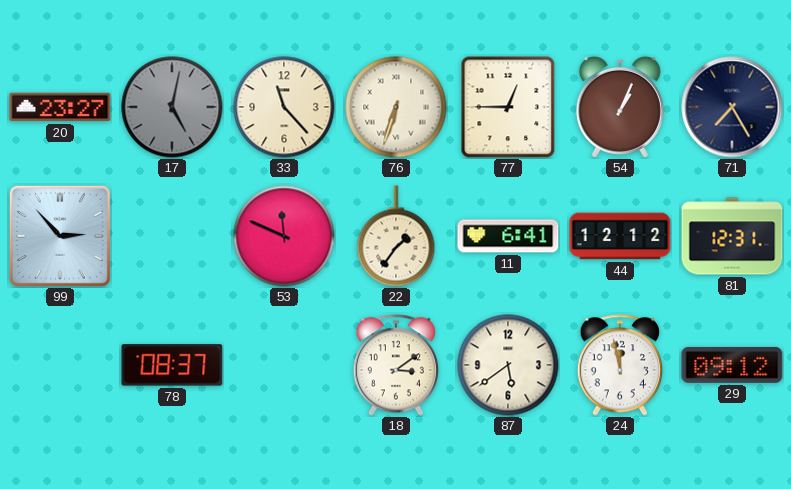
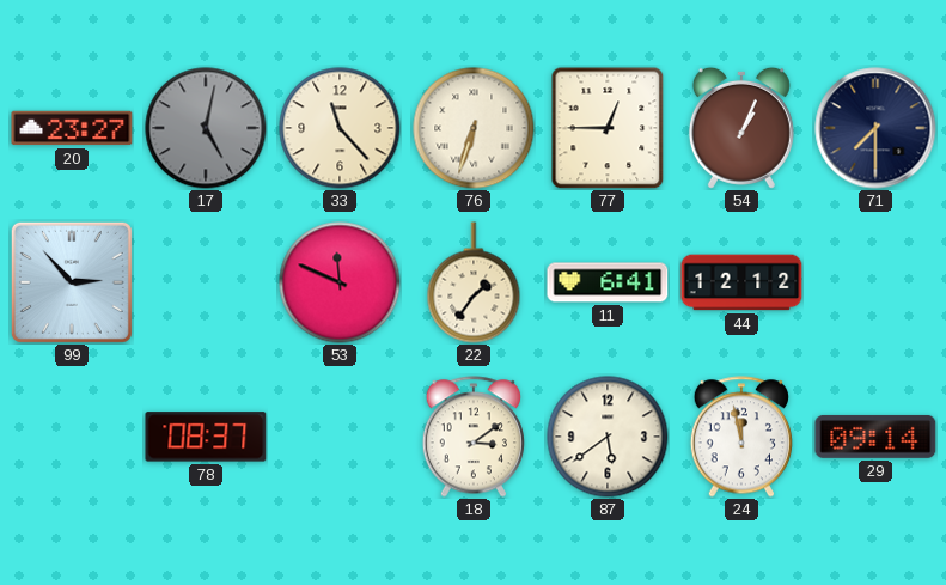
71: 7:25 -> 7:30 (875, 128)
81: 12:31 -> none (732, 236)
29: 09:12 -> 09:14 (875, 437)
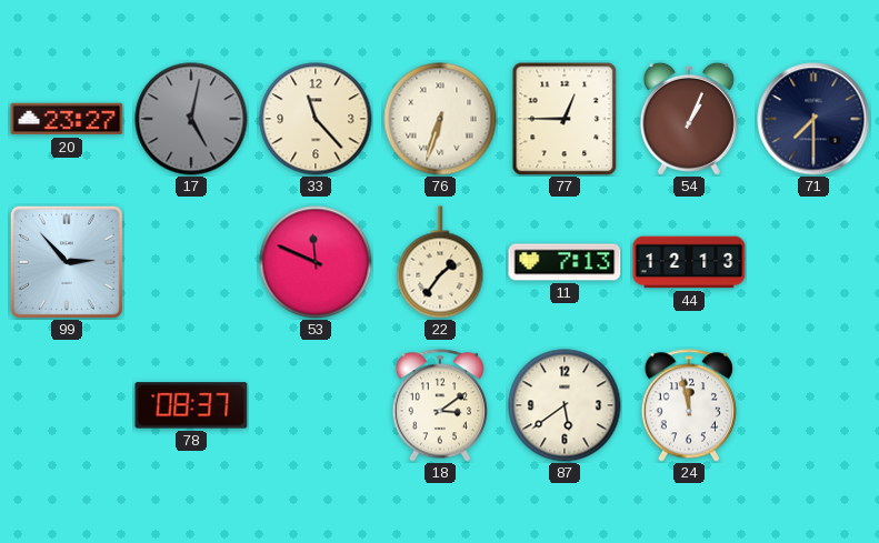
11: 6:41 -> 7:13 (565, 262)
44: 12:12 -> 12:13 (689, 262)
29: 09:14 -> none (875, 437)
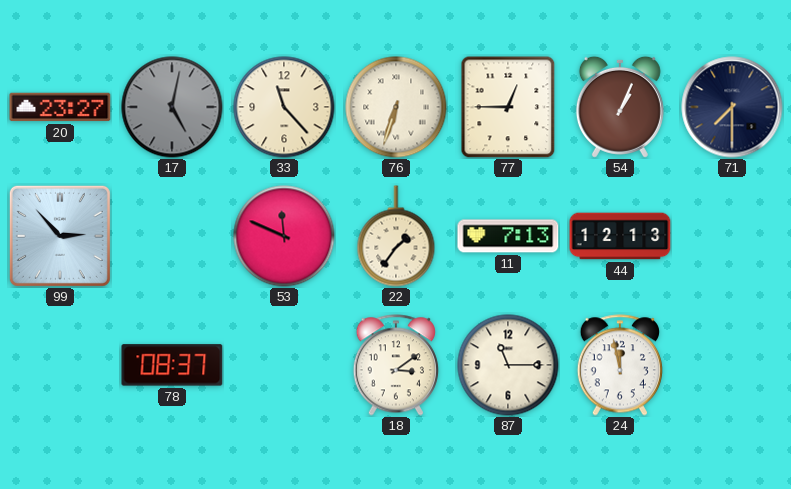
87: 5:39 -> 11:15 (508, 365)
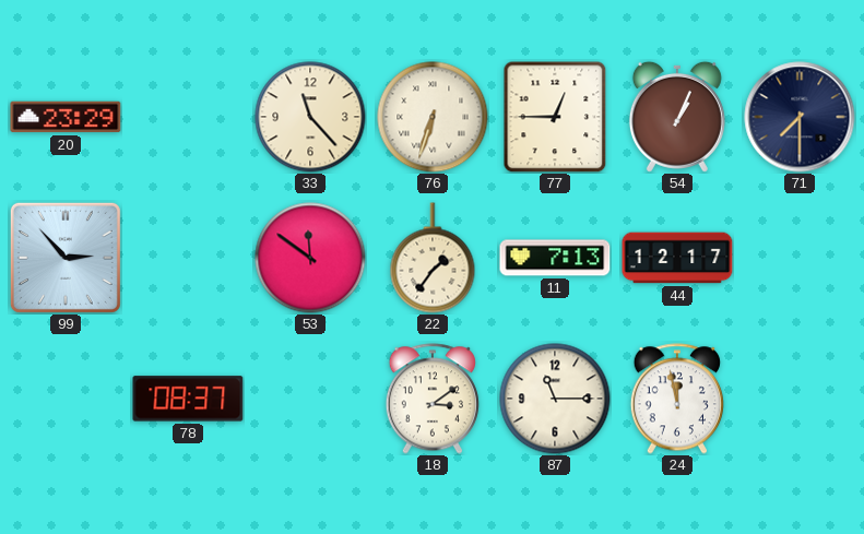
20: 23:27 -> 23:29 (66, 117)
17: 5:02 -> none (172, 107)
53: 11:49 -> 11:51 (310, 258)
44: 12:13 -> 12:17 (677, 258)
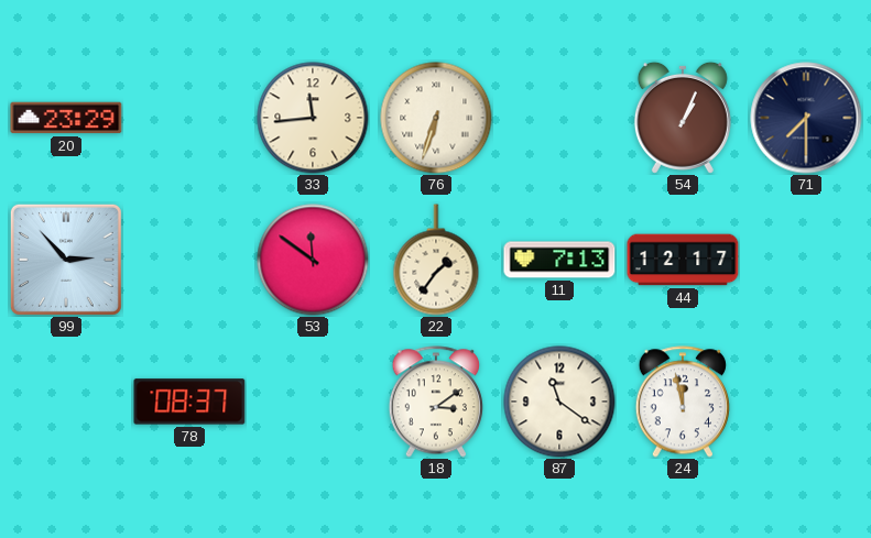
33: 11:23 -> 11:44 (313, 118)
77: 12:45 -> none (555, 117)
87: 11:15 -> 11:21 (559, 402)
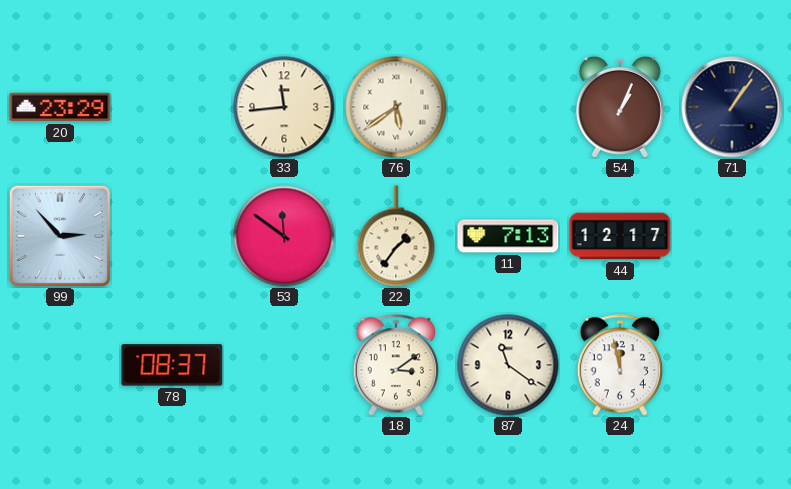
76: 6:33 -> 5:39 (396, 107)
71: 7:30 -> 1:06 (732, 107)
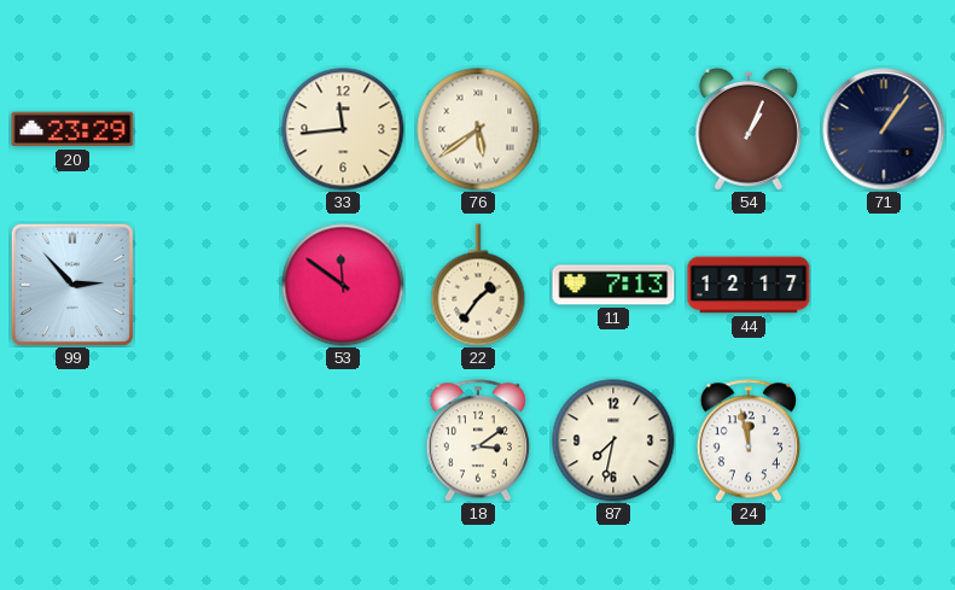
78: 08:37 -> none (172, 365)
87: 11:21 -> 7:32 (613, 440)
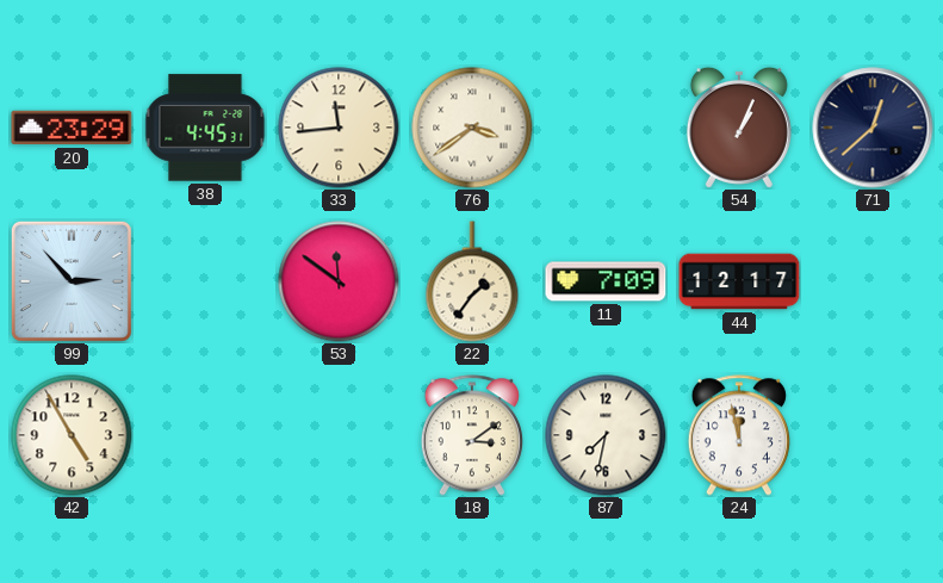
38: none -> 4:45 (205, 128)
76: 5:39 -> 3:39 (472, 128)
71: 1:06 -> 12:38 (873, 128)
11: 7:13 -> 7:09 (606, 281)
42: none -> 4:55 (72, 435)
